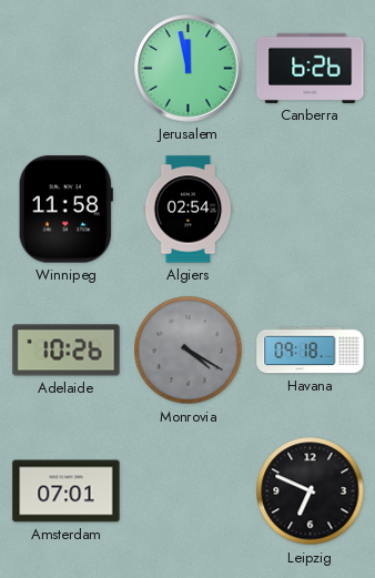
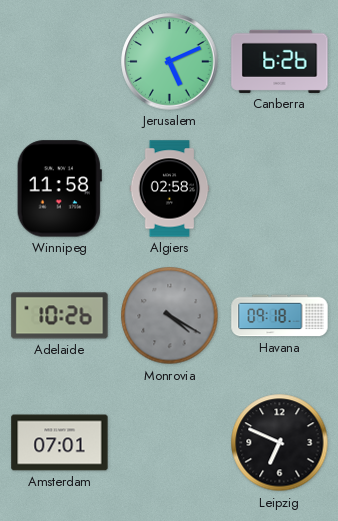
Jerusalem: 11:58 -> 5:11 (170, 62)
Algiers: 02:54 -> 02:58 (170, 189)
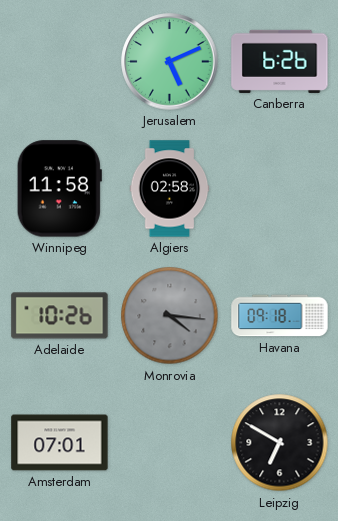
Monrovia: 4:20 -> 4:16 (170, 316)
Leipzig: 6:49 -> 6:50 (280, 443)
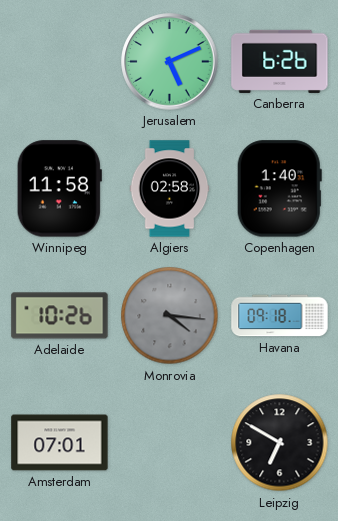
Copenhagen: none -> 1:40 (279, 189)
